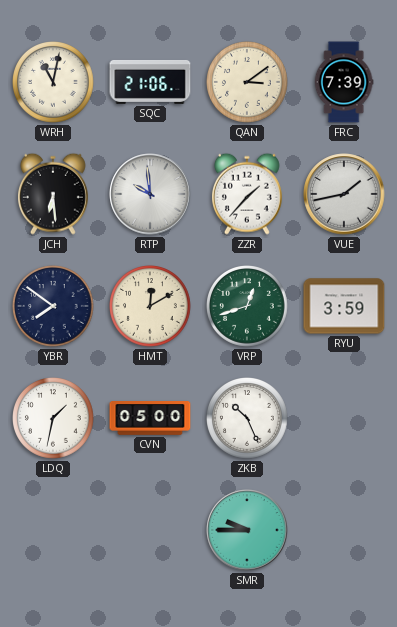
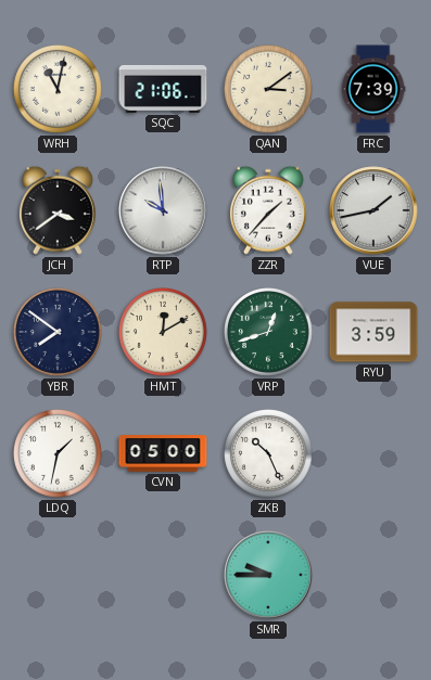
JCH: 6:29 -> 3:39 (58, 210)
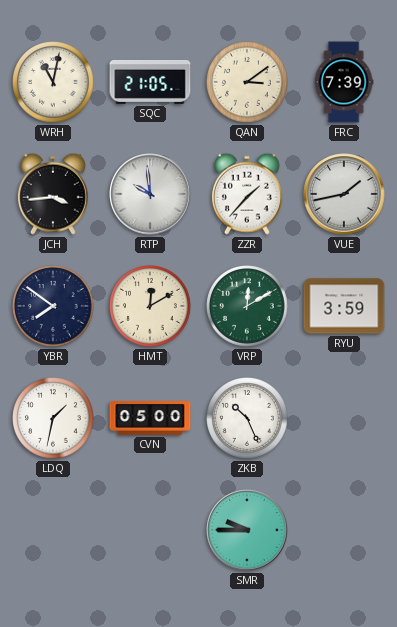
SQC: 21:06 -> 21:05 (150, 82)
JCH: 3:39 -> 3:44 (53, 194)
VRP: 12:42 -> 12:10 (248, 307)
